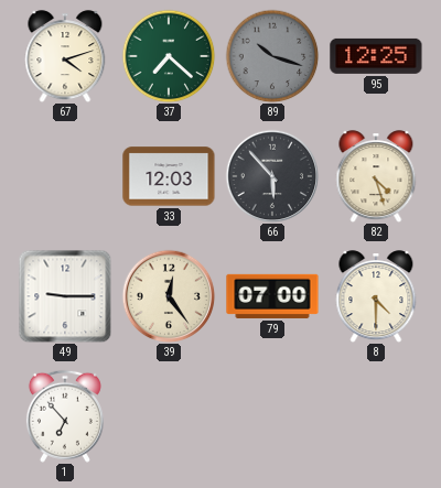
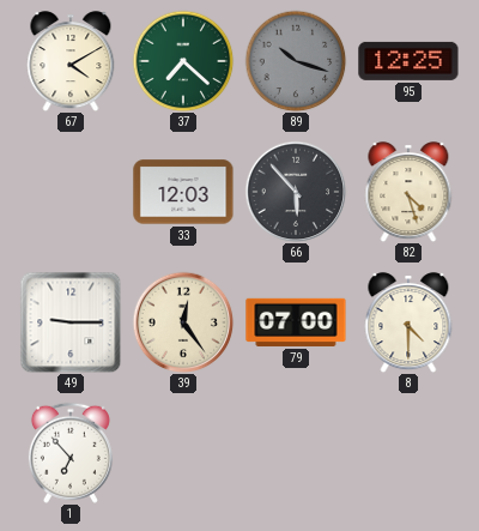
67: 4:12 -> 4:10 (71, 61)
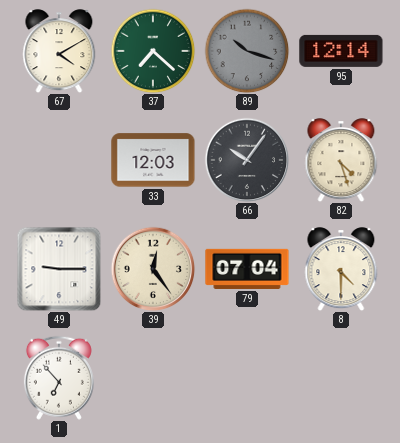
95: 12:25 -> 12:14 (341, 51)
66: 5:53 -> 10:06 (247, 160)
79: 07:00 -> 07:04 (247, 269)
